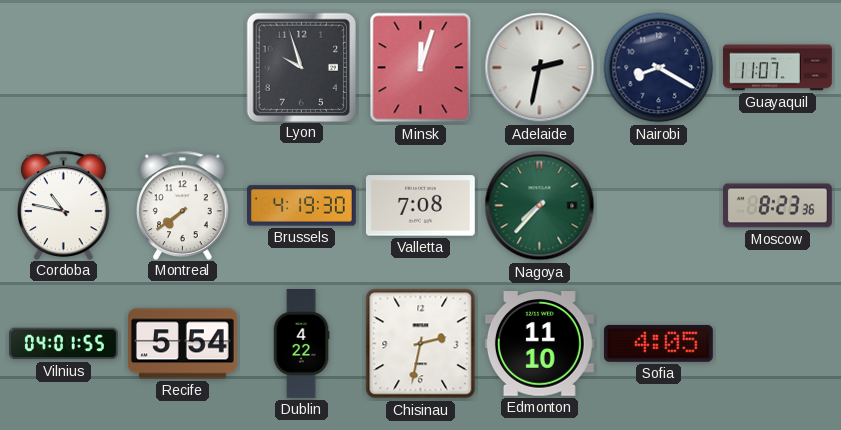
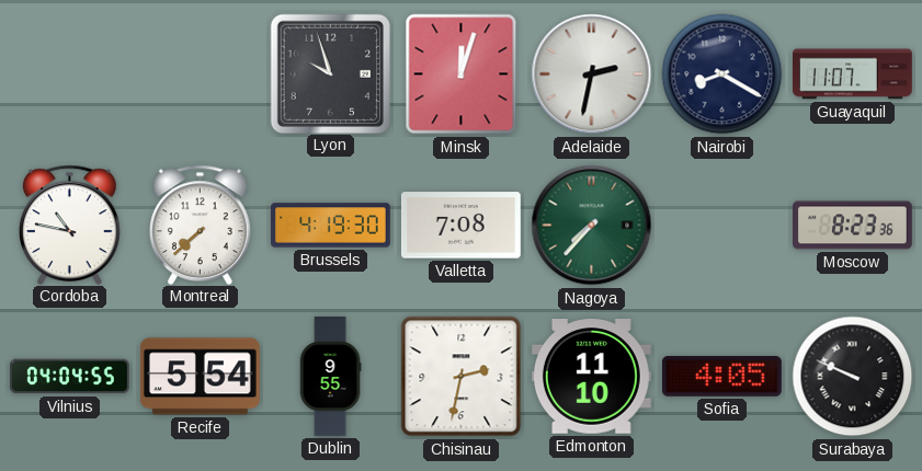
Montreal: 7:39 -> 7:38 (201, 225)
Vilnius: 04:01 -> 04:04 (69, 377)
Dublin: 4:22 -> 9:55 (330, 377)
Surabaya: none -> 9:49 (853, 377)
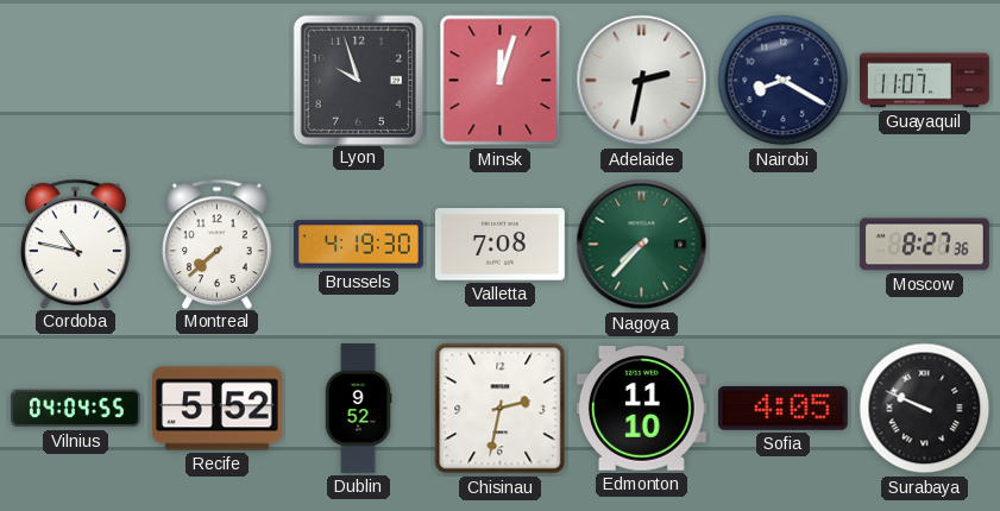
Moscow: 8:23 -> 8:27 (925, 245)
Recife: 5:54 -> 5:52 (216, 409)
Dublin: 9:55 -> 9:52 (358, 409)
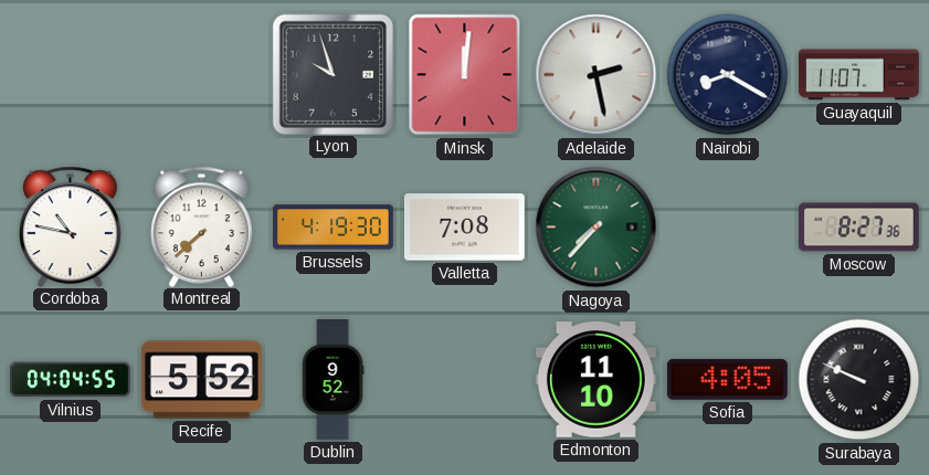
Minsk: 12:03 -> 12:01 (465, 75)
Adelaide: 2:32 -> 2:28 (597, 75)
Chisinau: 2:32 -> none (501, 409)
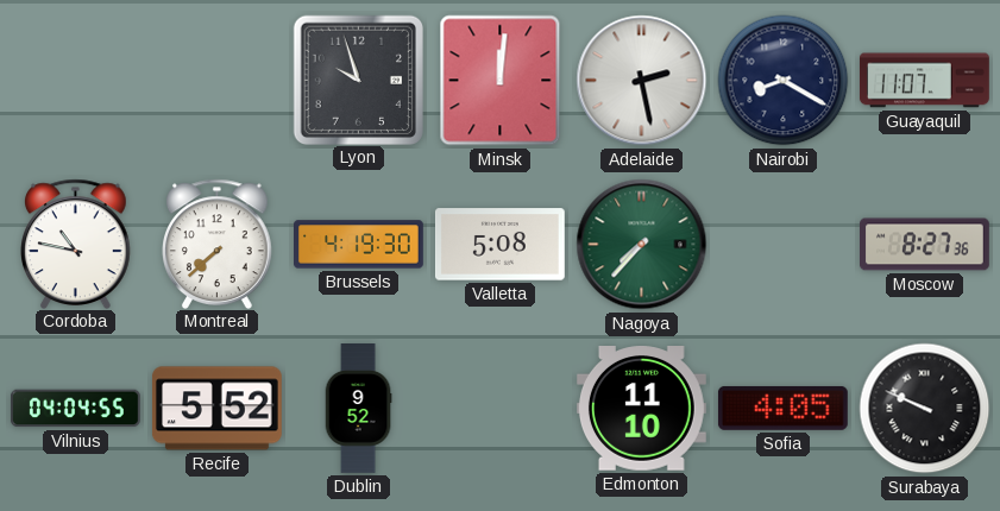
Valletta: 7:08 -> 5:08 (499, 245)
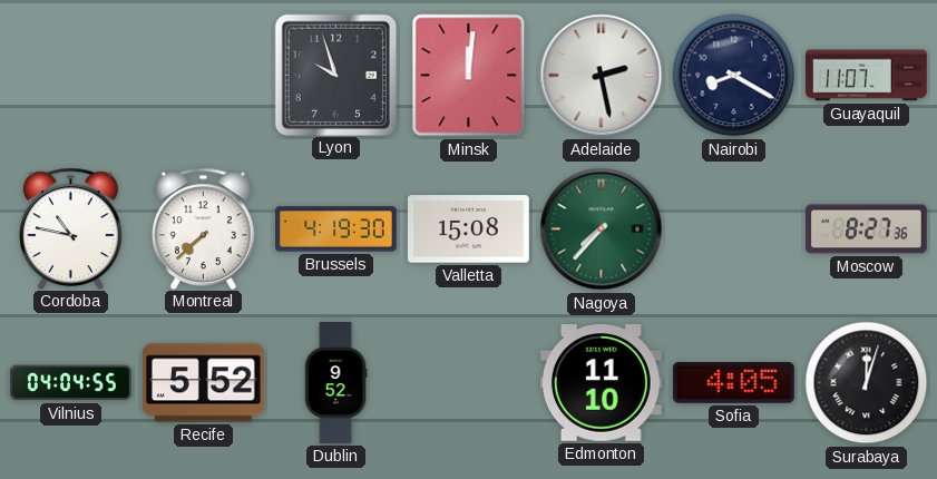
Valletta: 5:08 -> 15:08 (468, 229)
Surabaya: 9:49 -> 12:03 (867, 383)
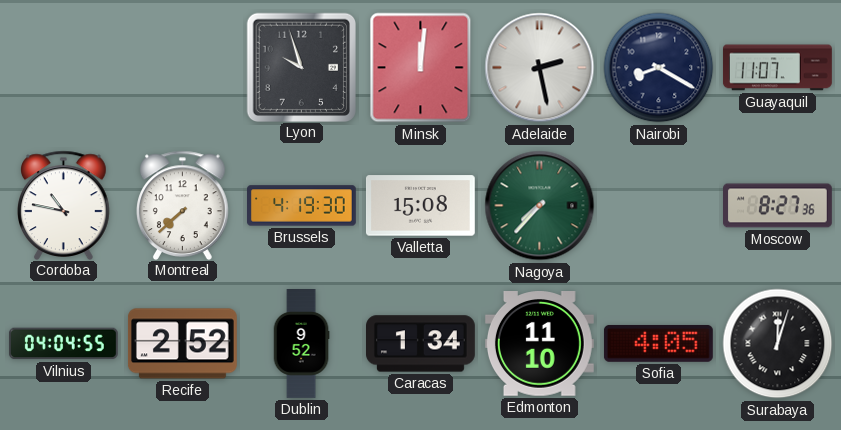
Recife: 5:52 -> 2:52 (182, 344)
Caracas: none -> 1:34 (421, 344)
